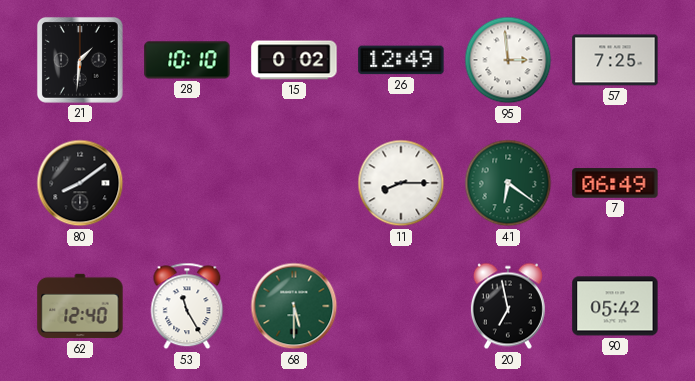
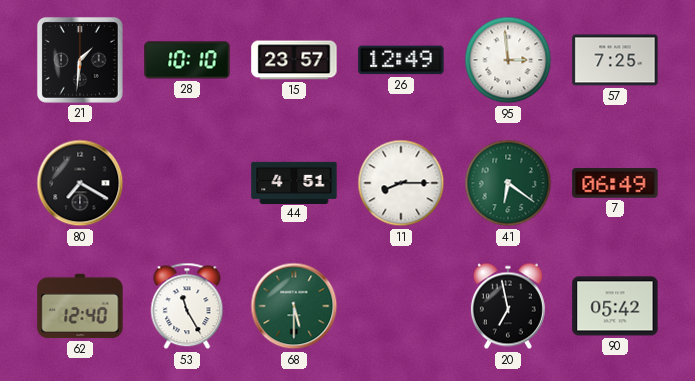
15: 0:02 -> 23:57 (294, 60)
80: 8:09 -> 7:20 (80, 183)
44: none -> 4:51 (294, 182)
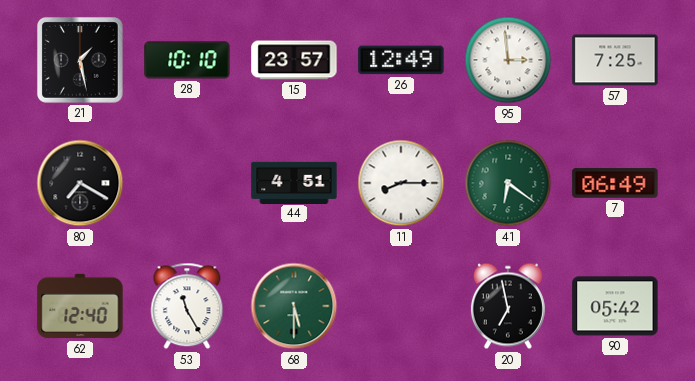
21: 1:31 -> 1:28 (80, 60)
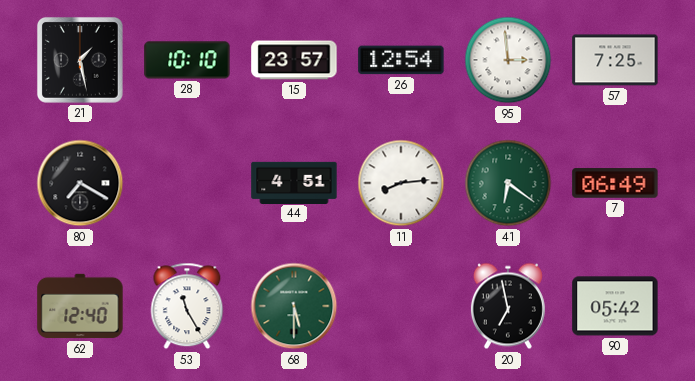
26: 12:49 -> 12:54 (401, 60)
11: 8:15 -> 8:14 (401, 183)
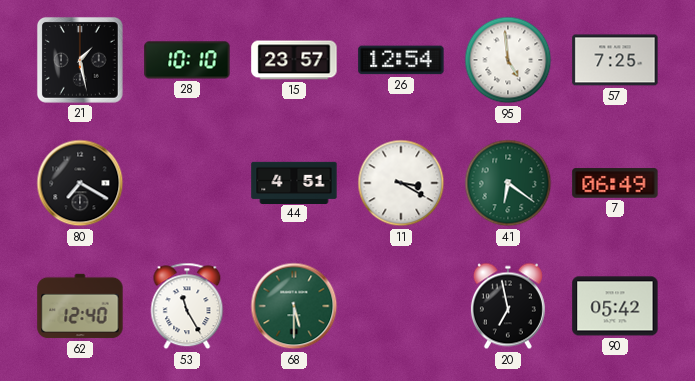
95: 2:59 -> 4:59 (508, 60)
11: 8:14 -> 3:20 (401, 183)
